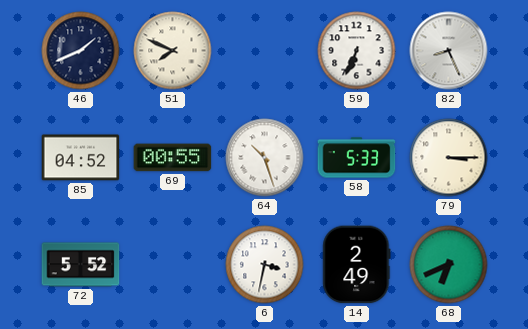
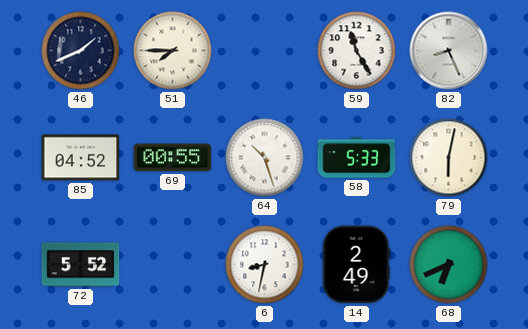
51: 7:49 -> 7:45 (173, 51)
59: 6:34 -> 11:25 (357, 51)
79: 3:15 -> 6:02 (449, 158)
6: 3:32 -> 8:32 (265, 265)
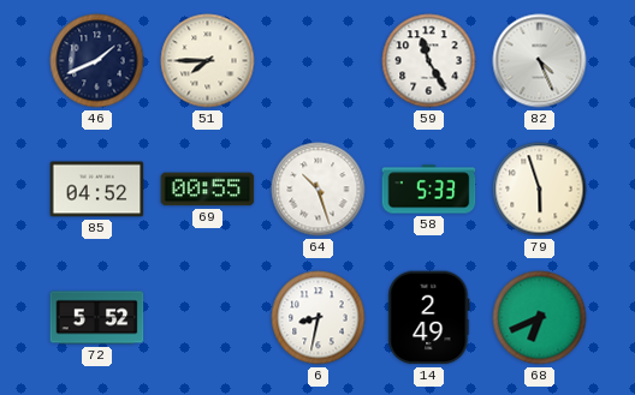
82: 8:26 -> 4:26 (540, 61)
79: 6:02 -> 5:57 (540, 190)
